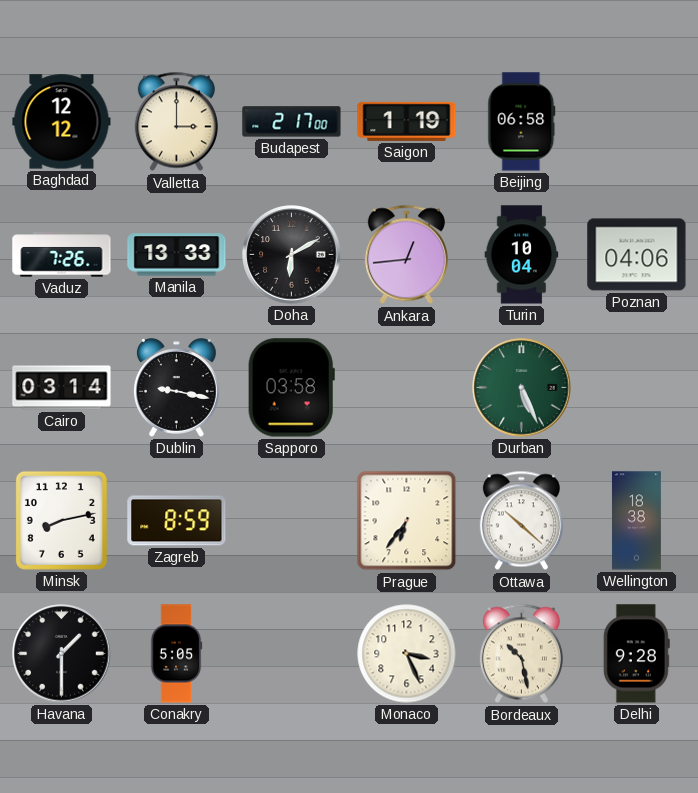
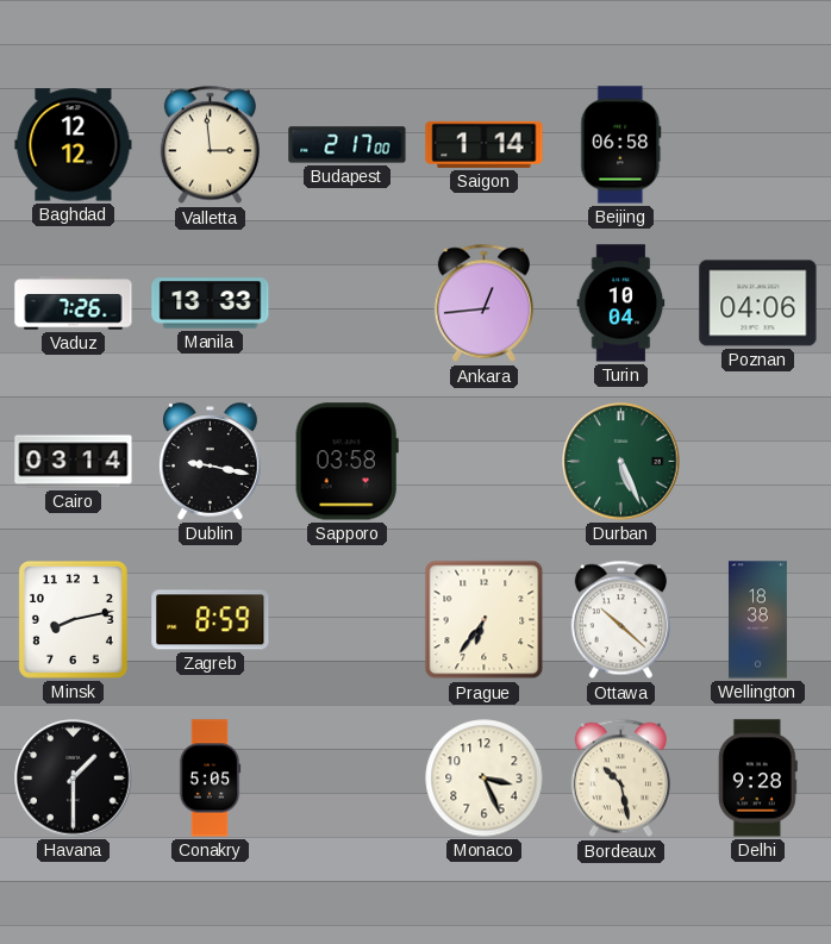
Valletta: 3:00 -> 2:59 (210, 145)
Saigon: 1:19 -> 1:14 (485, 144)
Doha: 6:10 -> none (292, 255)
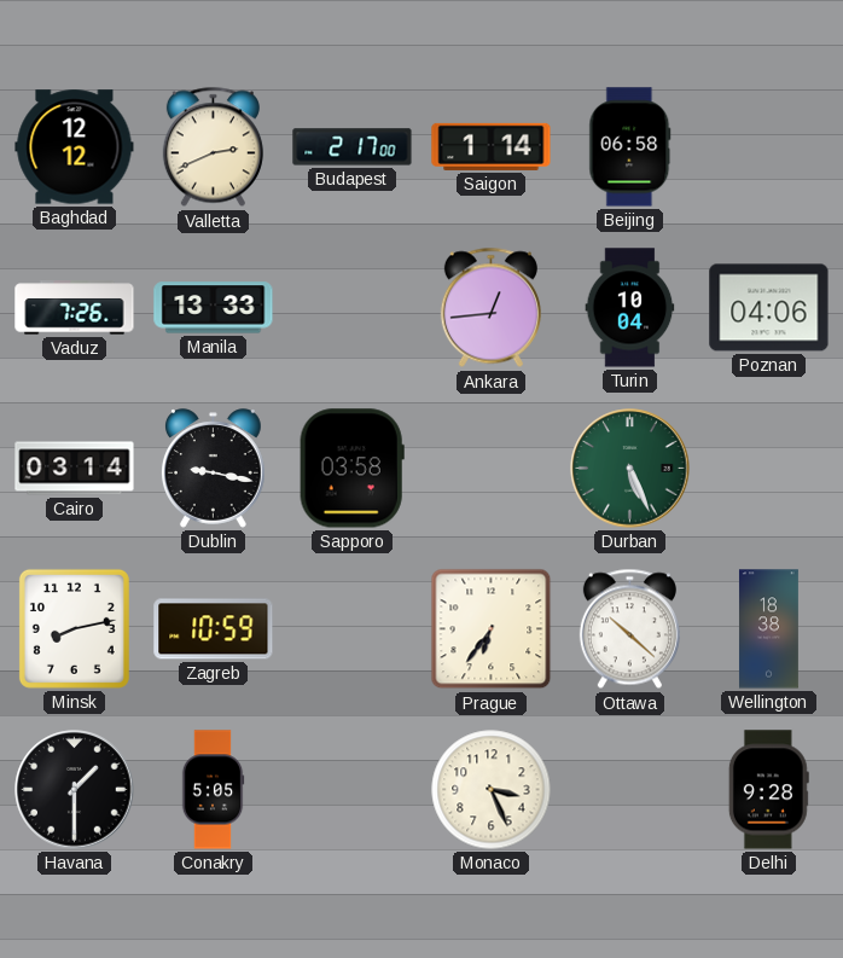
Valletta: 2:59 -> 2:41 (213, 147)
Zagreb: 8:59 -> 10:59 (214, 629)
Bordeaux: 10:28 -> none (620, 779)
